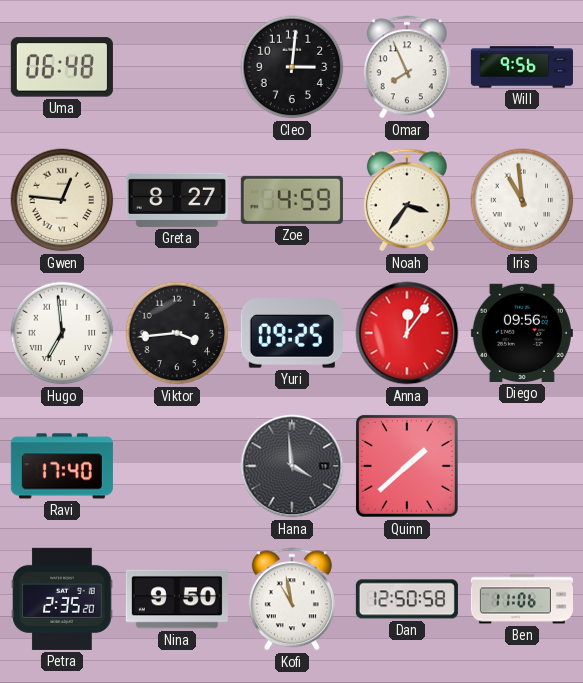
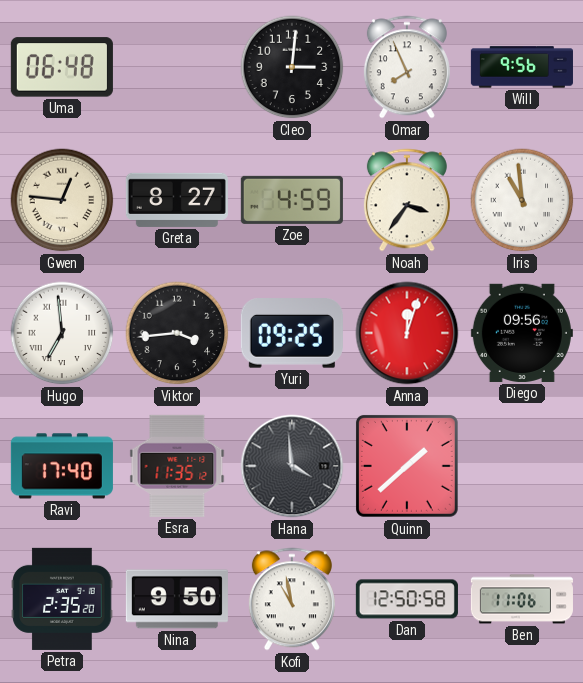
Anna: 12:06 -> 12:03 (407, 333)
Esra: none -> 11:35 (177, 466)
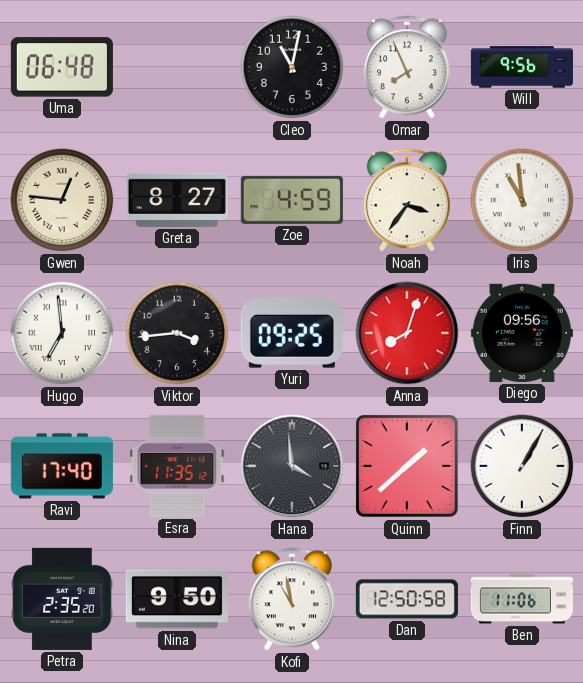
Cleo: 3:01 -> 11:02 (292, 67)
Anna: 12:03 -> 8:03 (407, 333)
Finn: none -> 1:05 (522, 466)
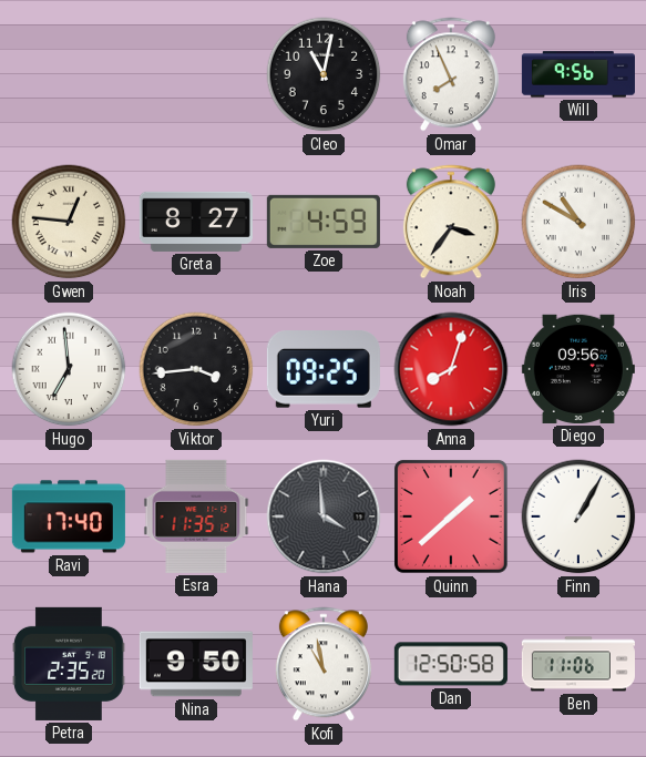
Uma: 06:48 -> none (62, 67)
Iris: 10:59 -> 10:50 (578, 222)
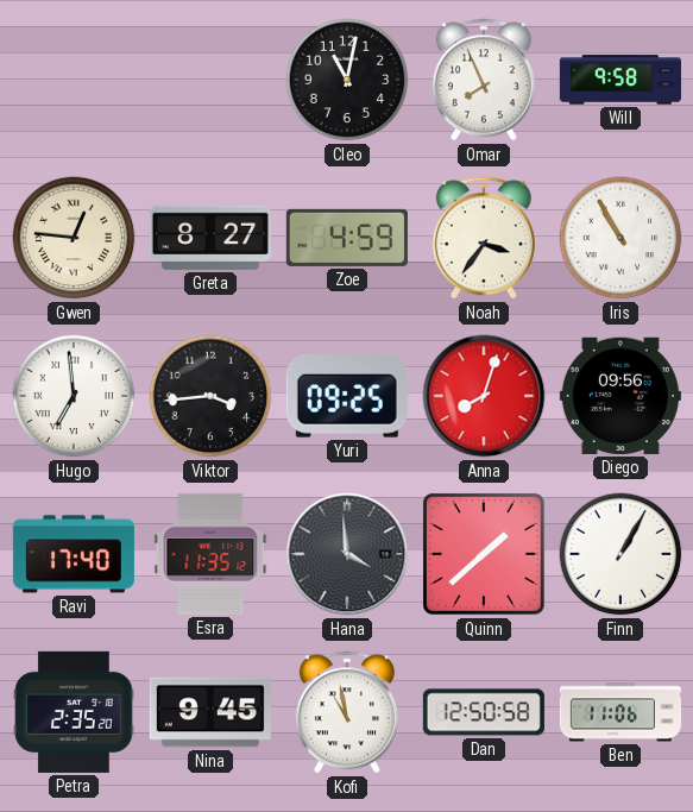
Will: 9:56 -> 9:58 (620, 80)
Iris: 10:50 -> 10:55 (620, 238)
Nina: 9:50 -> 9:45 (210, 712)
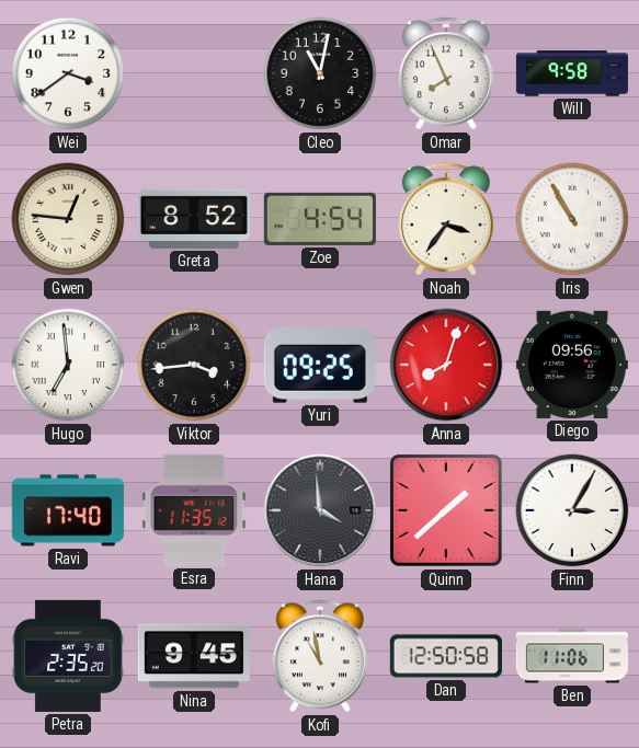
Wei: none -> 3:39 (68, 73)
Greta: 8:27 -> 8:52 (194, 219)
Zoe: 4:59 -> 4:54 (320, 219)
Finn: 1:05 -> 3:05 (572, 510)
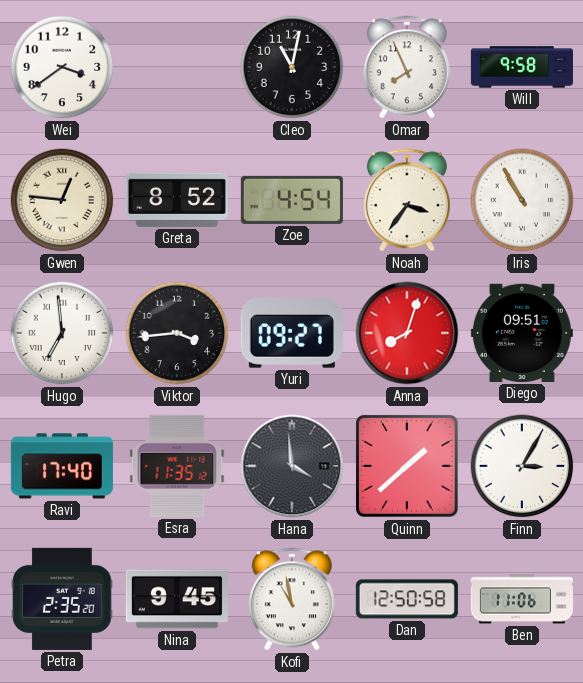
Yuri: 09:25 -> 09:27 (292, 333)
Diego: 09:56 -> 09:51 (522, 333)
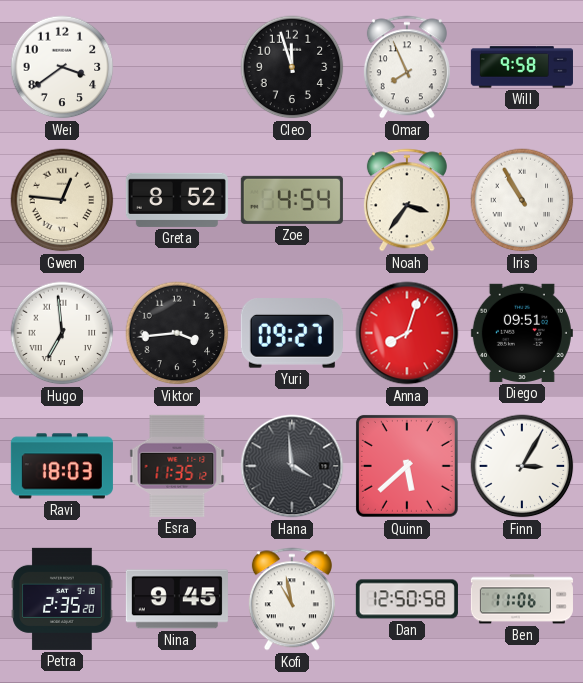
Cleo: 11:02 -> 11:57 (292, 67)
Ravi: 17:40 -> 18:03 (62, 466)
Quinn: 1:38 -> 5:38 (407, 466)
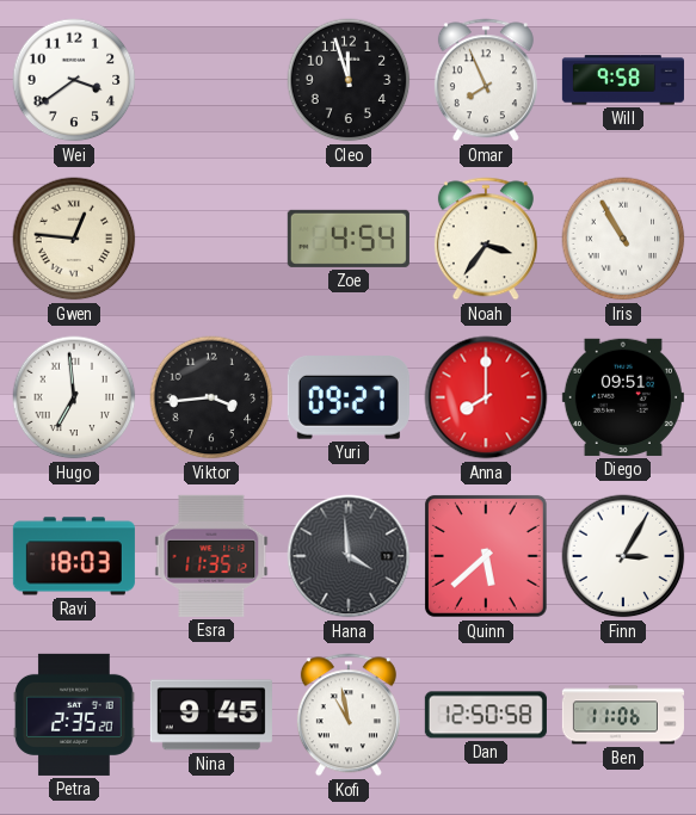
Greta: 8:52 -> none (177, 200)
Anna: 8:03 -> 8:00 (486, 397)
